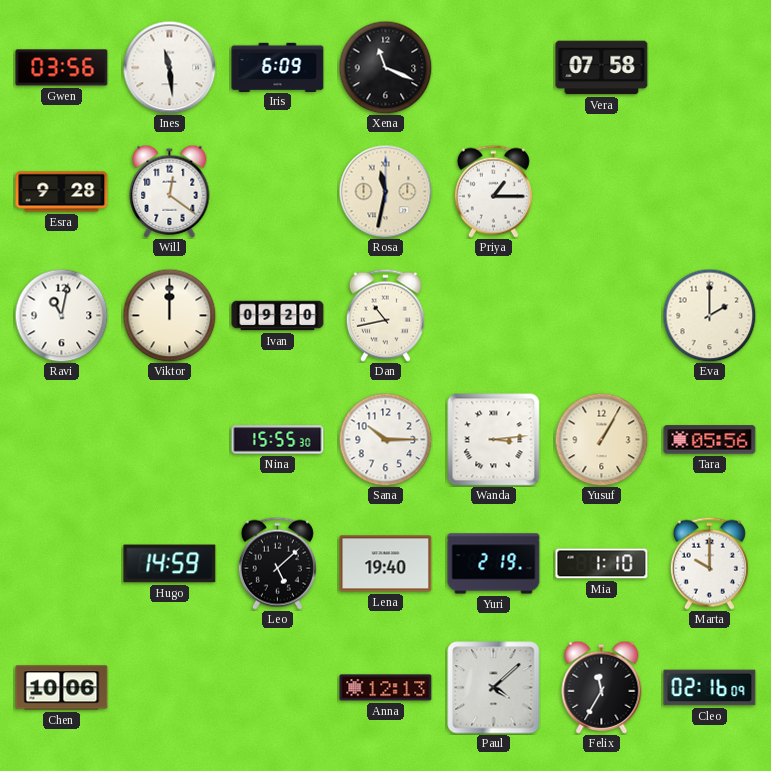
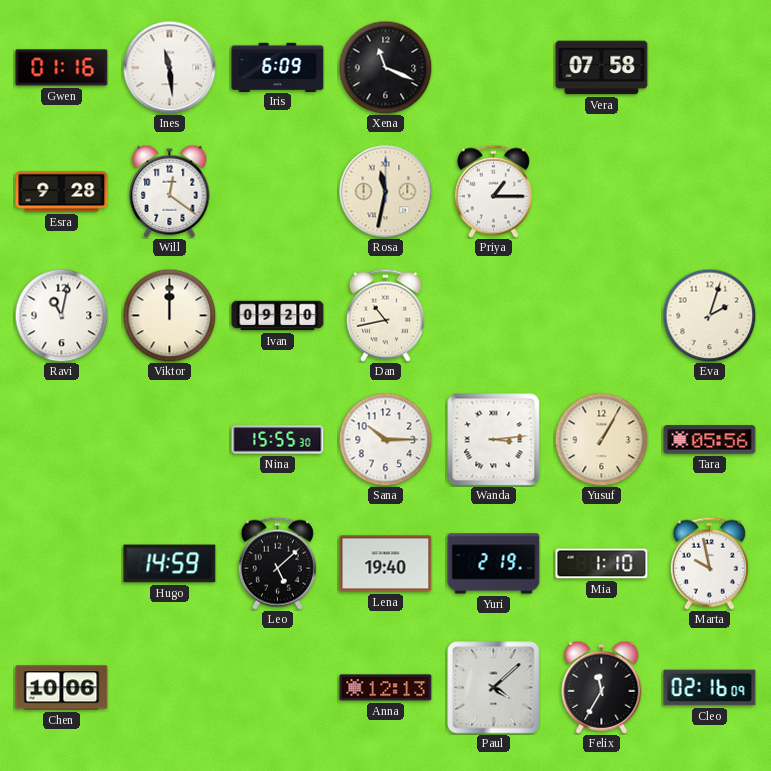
Gwen: 03:56 -> 01:16 (62, 68)
Eva: 2:00 -> 2:03 (709, 315)
Marta: 10:00 -> 9:58 (709, 563)
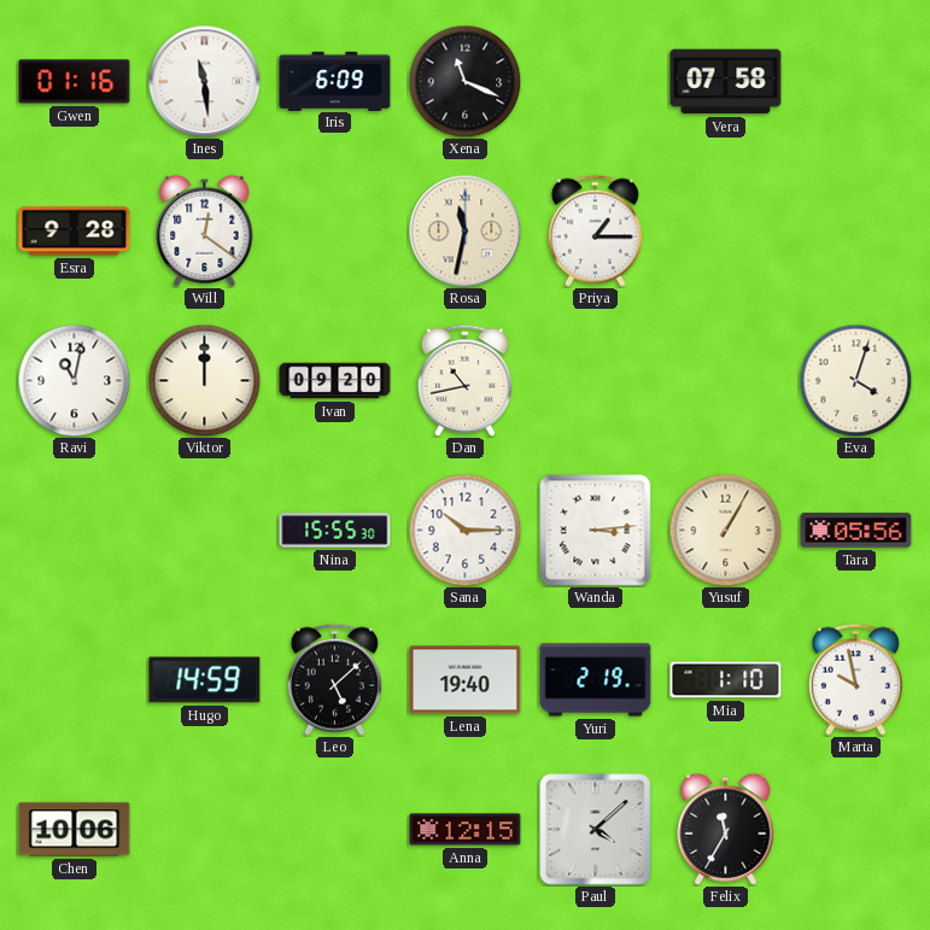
Eva: 2:03 -> 4:03 (855, 380)
Anna: 12:13 -> 12:15 (466, 830)
Cleo: 02:16 -> none (710, 688)
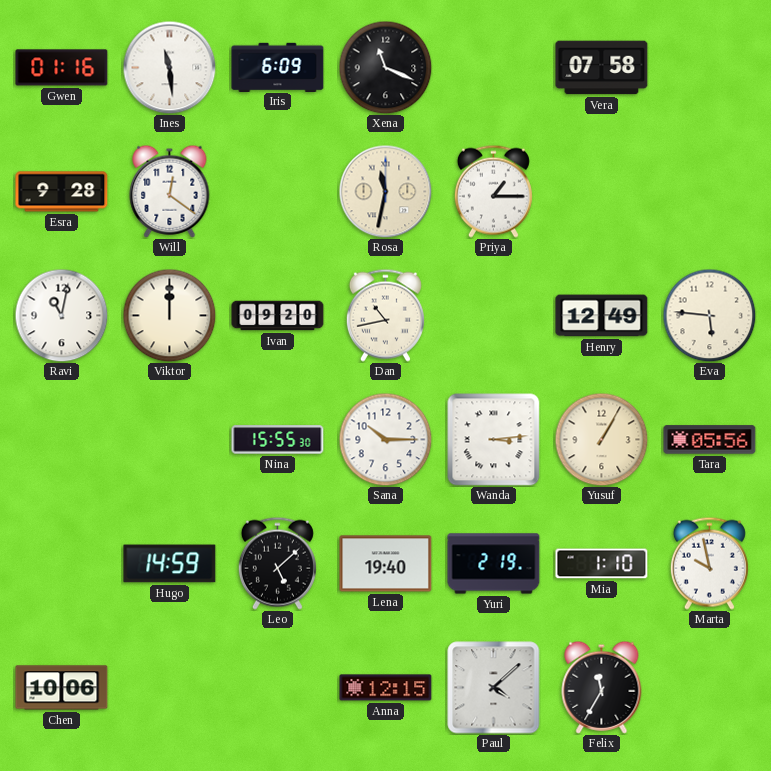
Henry: none -> 12:49 (602, 316)
Eva: 4:03 -> 5:46 (709, 315)
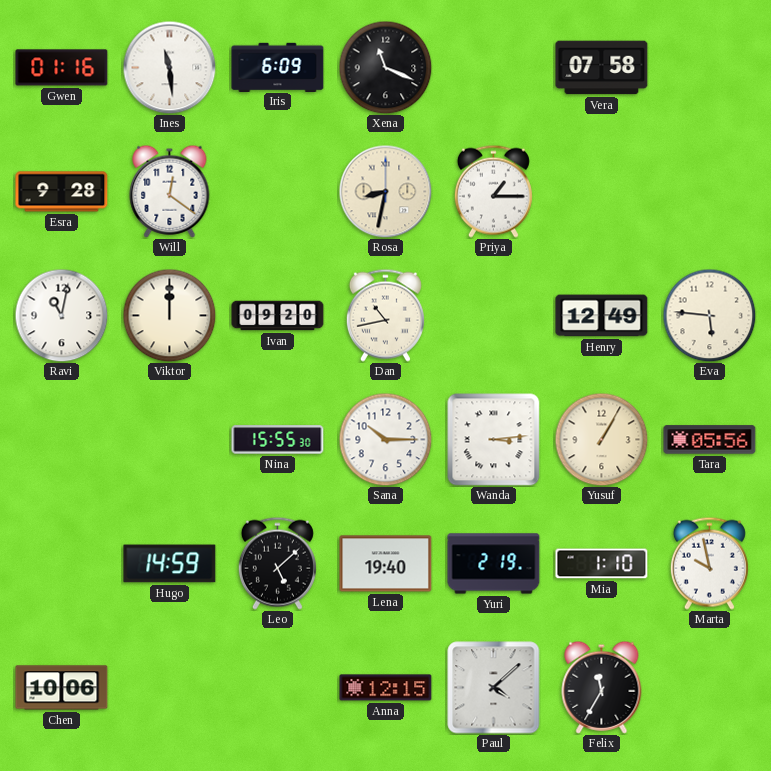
Rosa: 11:32 -> 8:32 (385, 191)
